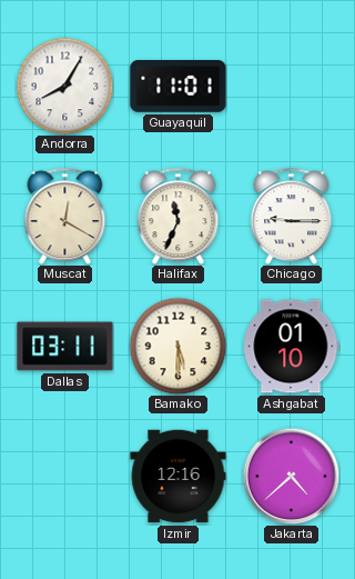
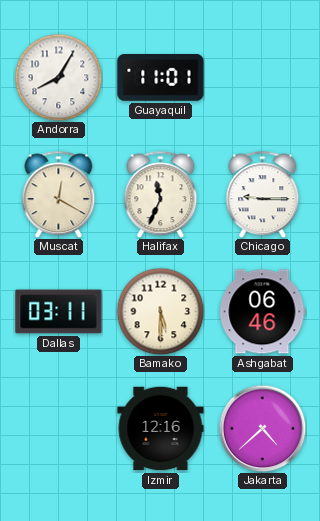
Ashgabat: 01:10 -> 06:46 (263, 312)
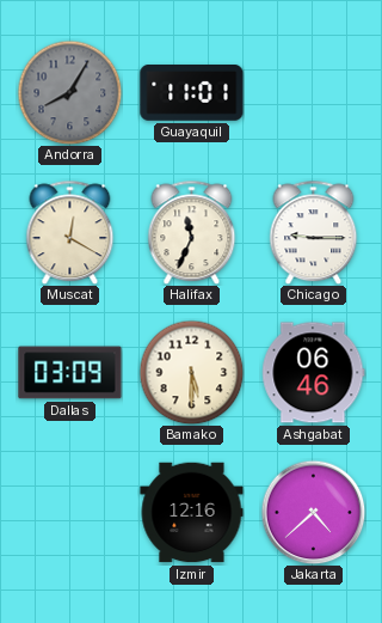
Andorra dial: white -> grey (69, 92)
Dallas: 03:11 -> 03:09 (70, 373)
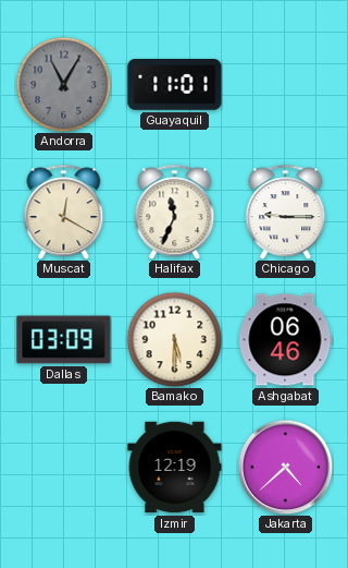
Andorra: 8:05 -> 11:05 (63, 84)
Izmir: 12:16 -> 12:19 (175, 468)
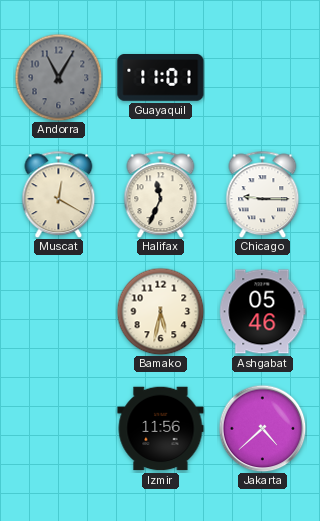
Dallas: 03:09 -> none (64, 340)
Bamako: 5:30 -> 5:32 (160, 311)
Ashgabat: 06:46 -> 05:46 (263, 312)
Izmir: 12:19 -> 11:56 (161, 429)
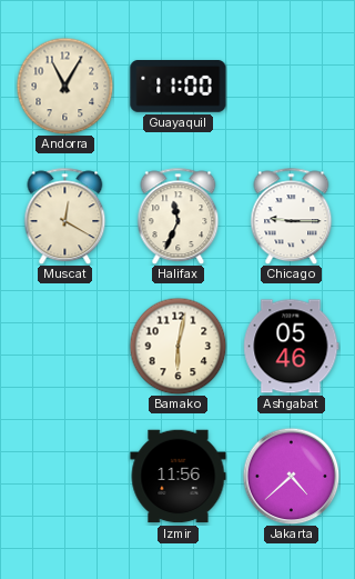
Andorra dial: grey -> cream (64, 86)
Guayaquil: 11:01 -> 11:00 (179, 87)
Bamako: 5:32 -> 6:02 (177, 346)
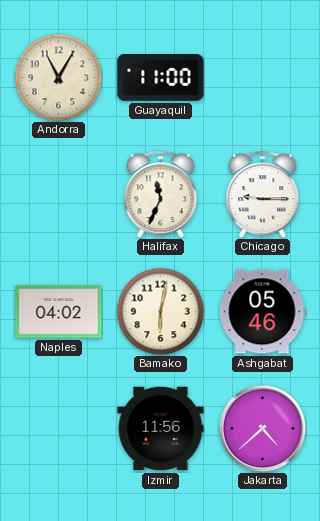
Muscat: 12:20 -> none (65, 216)
Naples: none -> 04:02 (59, 312)
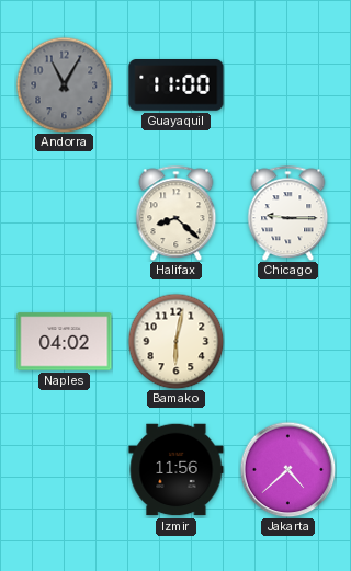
Andorra dial: cream -> grey (64, 84)
Halifax: 11:34 -> 8:22 (177, 213)
Ashgabat: 05:46 -> none (263, 312)
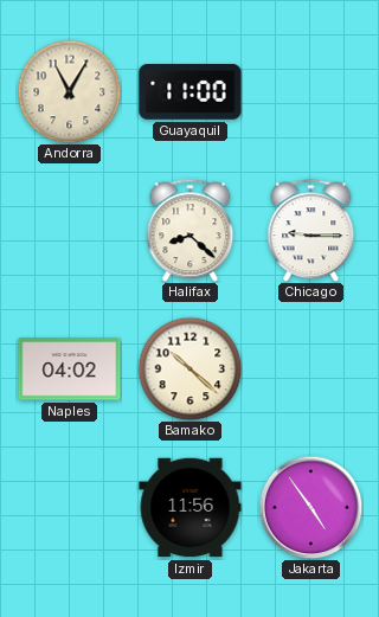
Andorra dial: grey -> cream (69, 91)
Bamako: 6:02 -> 10:22 (189, 368)
Jakarta: 4:38 -> 4:54 (310, 507)
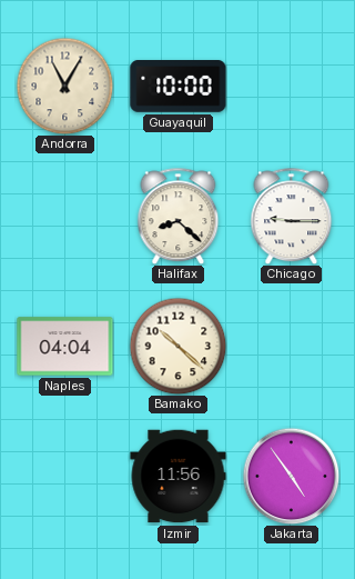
Guayaquil: 11:00 -> 10:00 (179, 87)
Naples: 04:02 -> 04:04 (65, 347)
